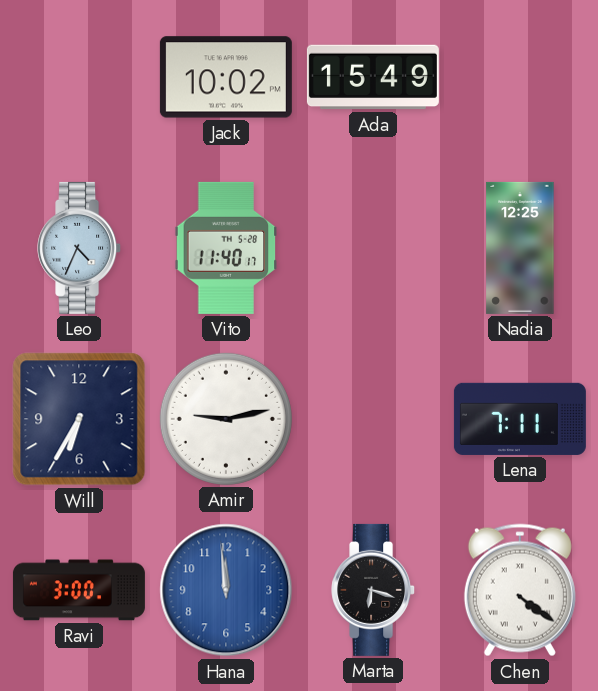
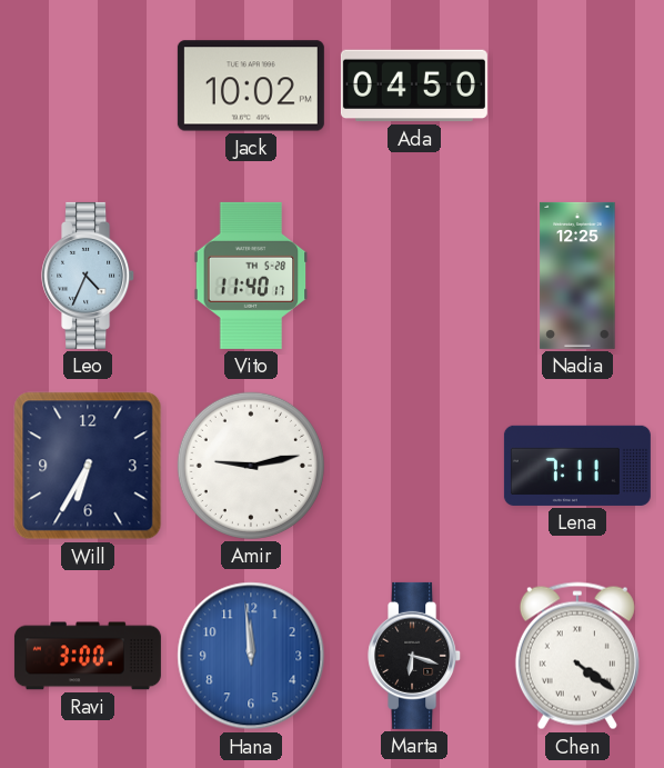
Ada: 15:49 -> 04:50 (414, 86)
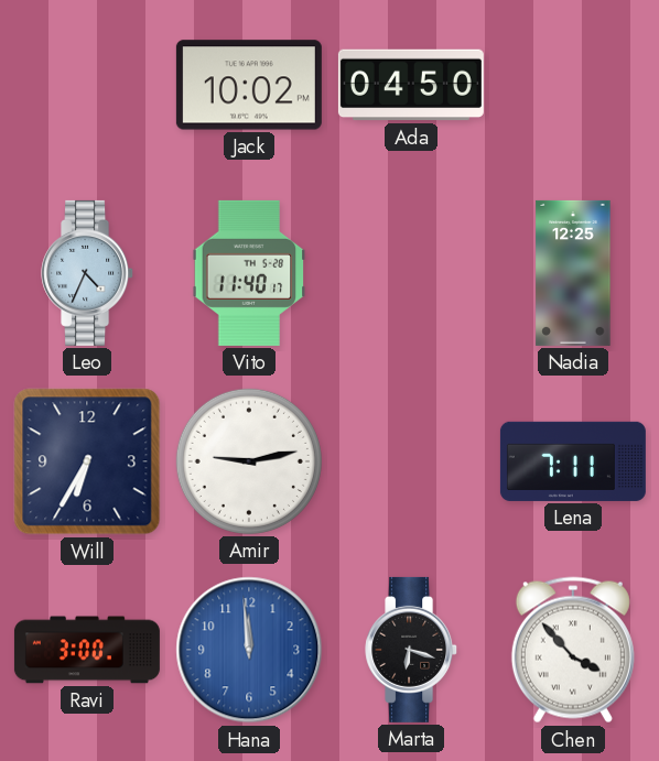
Chen: 4:21 -> 3:53 (573, 650)
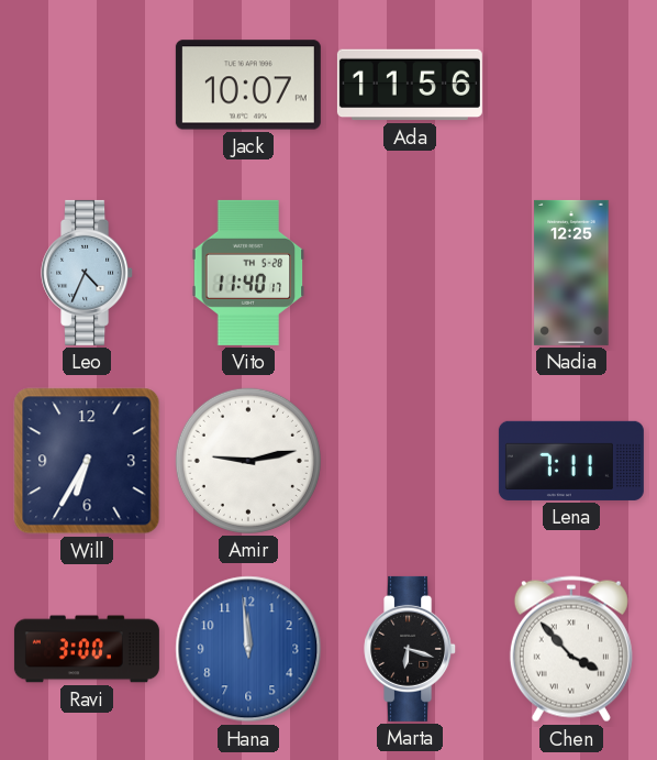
Jack: 10:02 -> 10:07 (248, 85)
Ada: 04:50 -> 11:56 (410, 85)
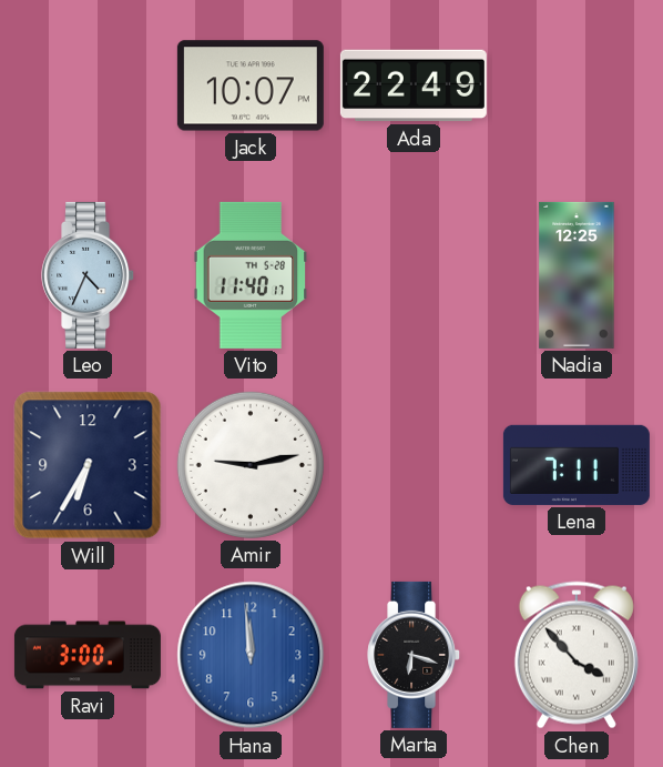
Ada: 11:56 -> 22:49 (414, 85)
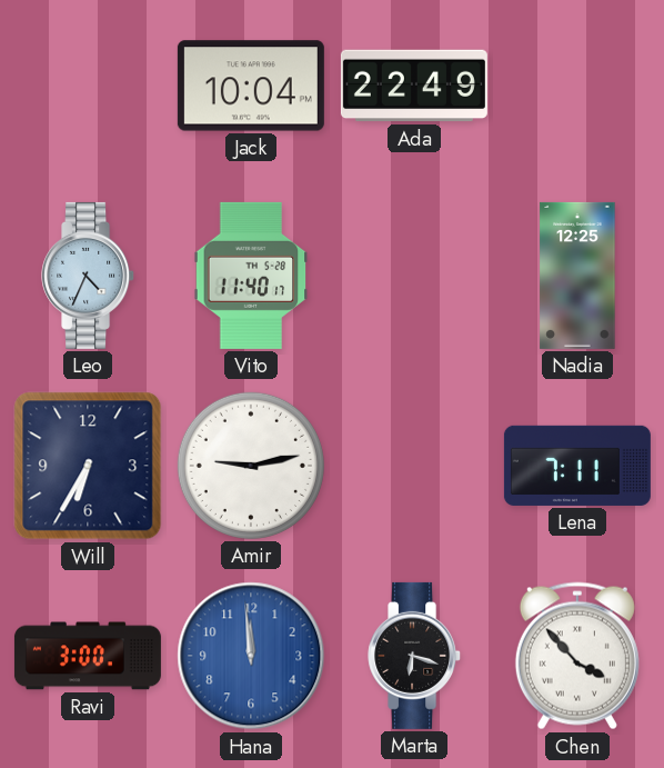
Jack: 10:07 -> 10:04 (251, 86)
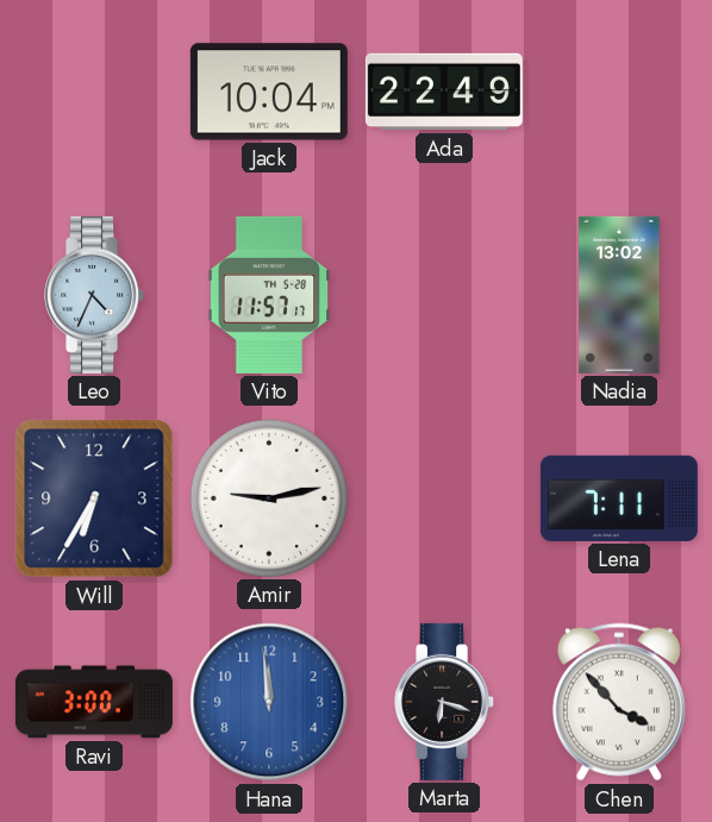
Vito: 11:40 -> 11:57 (269, 295)
Nadia: 12:25 -> 13:02 (619, 295)
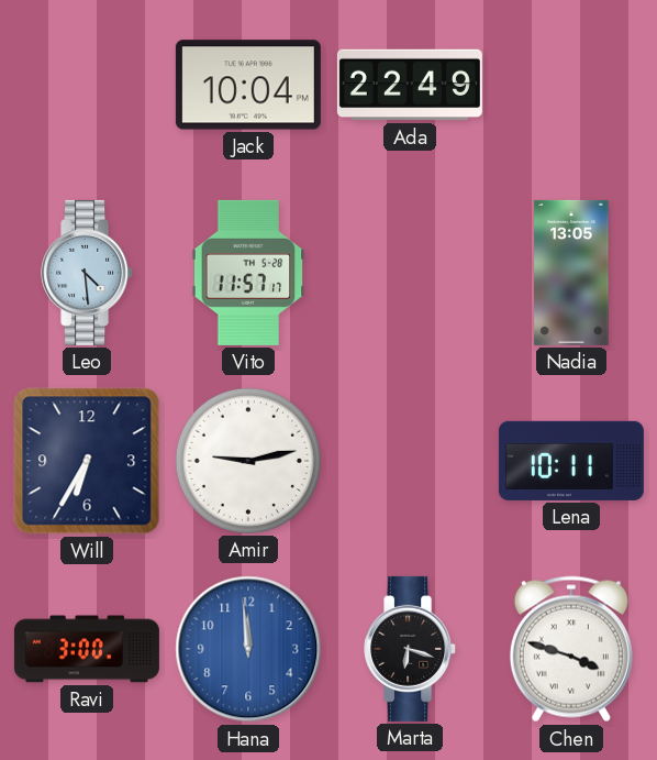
Leo: 4:34 -> 4:29 (88, 273)
Nadia: 13:02 -> 13:05 (571, 273)
Lena: 7:11 -> 10:11 (571, 461)
Chen: 3:53 -> 3:48 (571, 649)
